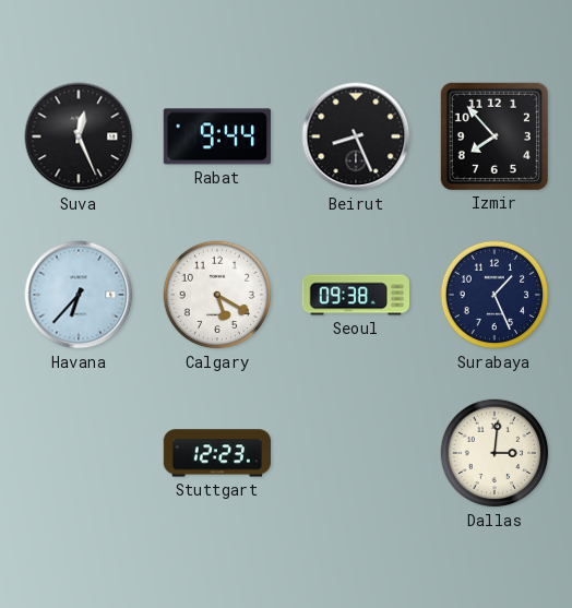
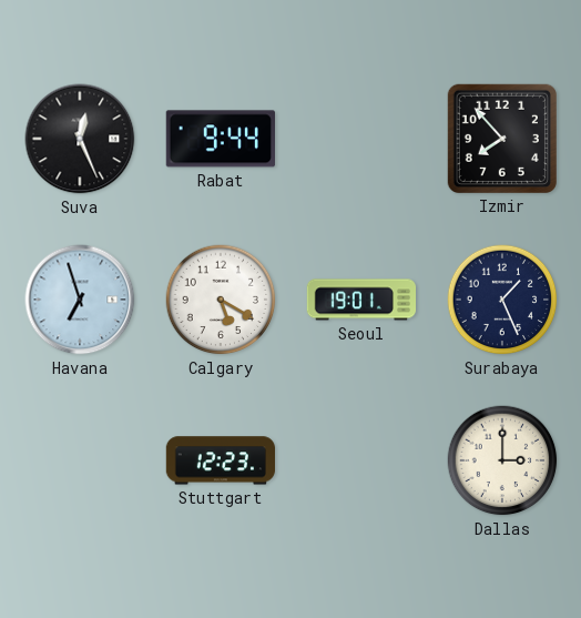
Beirut: 8:26 -> none (356, 136)
Havana: 6:37 -> 6:57 (80, 300)
Seoul: 09:38 -> 19:01 (360, 300)
Dallas: 3:01 -> 3:00 (502, 460)
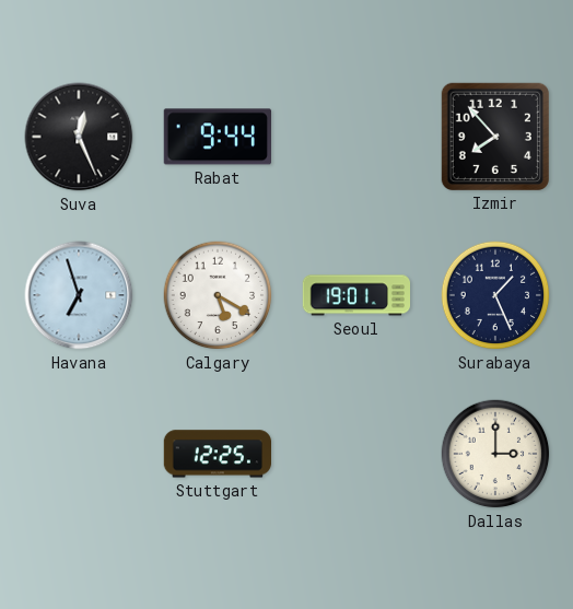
Stuttgart: 12:23 -> 12:25 (217, 454)
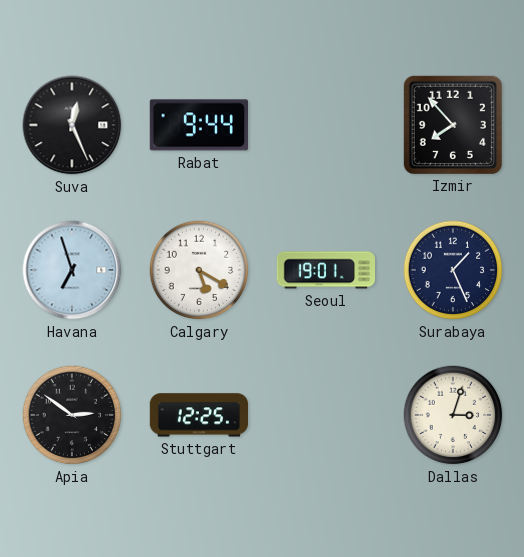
Apia: none -> 2:51 (72, 415)
Dallas: 3:00 -> 3:03 (453, 415)
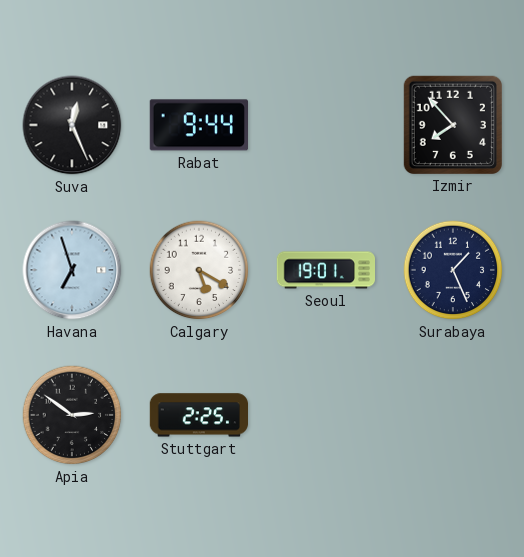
Stuttgart: 12:25 -> 2:25 (198, 415)
Dallas: 3:03 -> none (453, 415)
